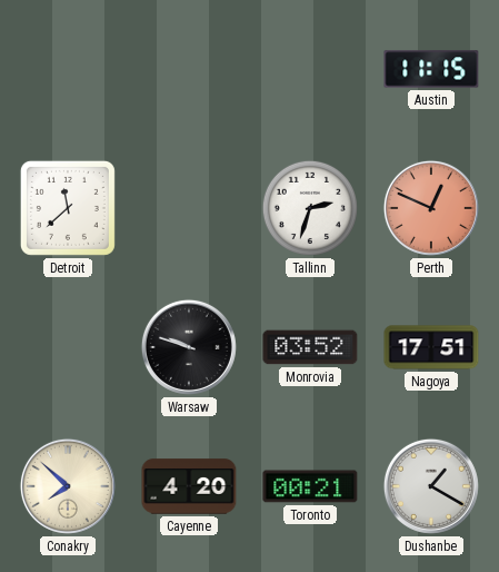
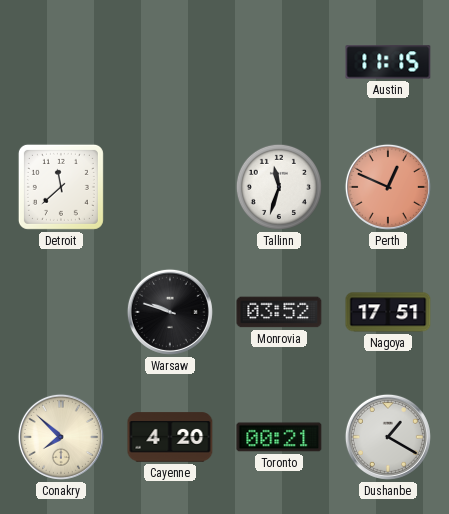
Tallinn: 2:33 -> 11:33 (279, 187)
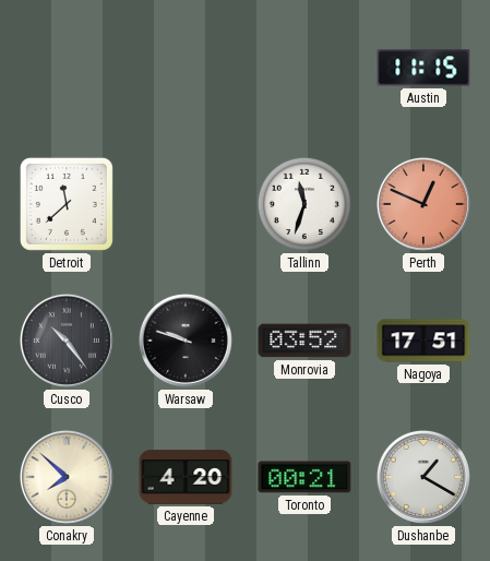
Cusco: none -> 10:24 (67, 341)
